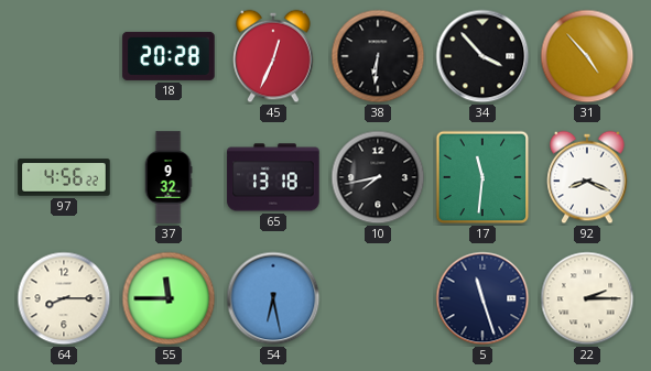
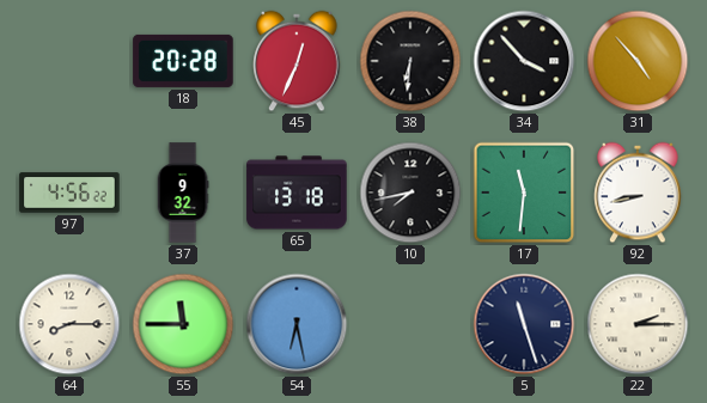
92: 8:19 -> 8:43 (638, 193)
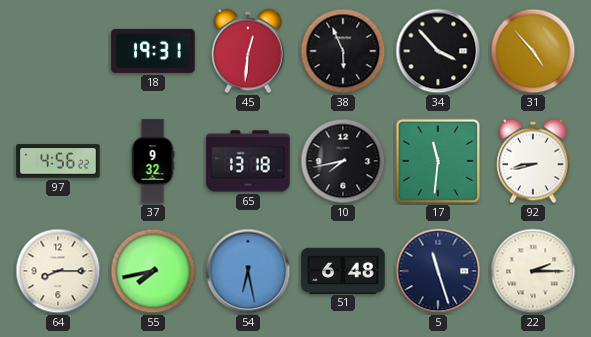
18: 20:28 -> 19:31 (153, 51)
45: 12:34 -> 12:31 (248, 51)
38: 6:31 -> 5:56 (343, 51)
55: 11:45 -> 7:43 (153, 271)
51: none -> 6:48 (343, 270)
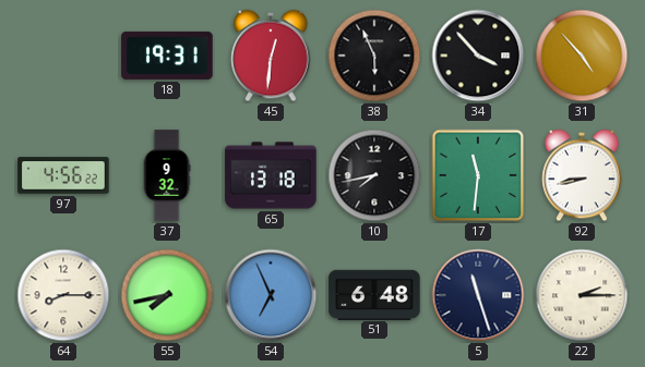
54: 6:28 -> 6:56 (271, 295)
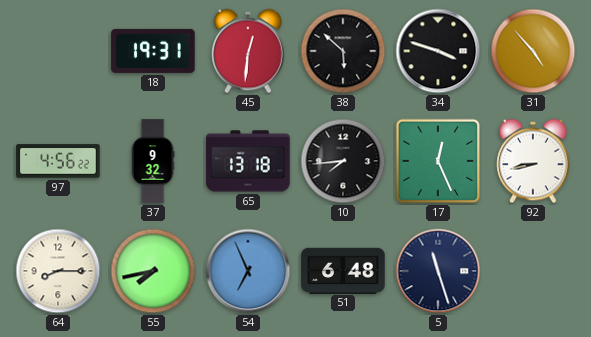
38: 5:56 -> 5:52 (343, 51)
34: 3:53 -> 3:48 (438, 51)
10: 7:43 -> 7:44 (343, 161)
17: 11:31 -> 12:26 (438, 161)
22: 2:15 -> none (582, 295)
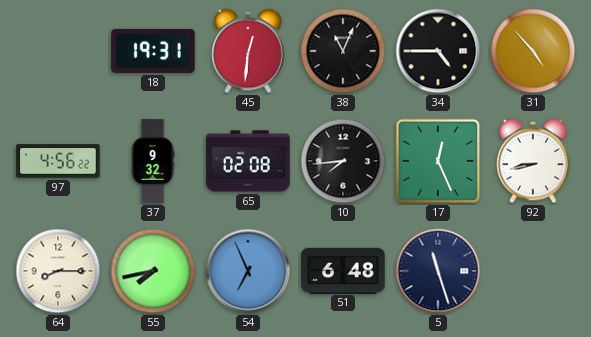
38: 5:52 -> 11:04 (343, 51)
34: 3:48 -> 4:45 (438, 51)
65: 13:18 -> 02:08 (248, 161)
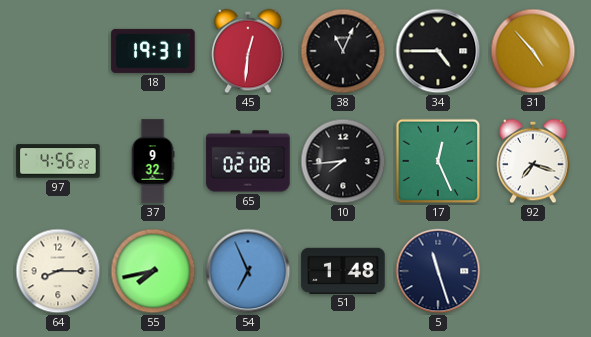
92: 8:43 -> 7:18 (533, 161)
51: 6:48 -> 1:48 (343, 270)
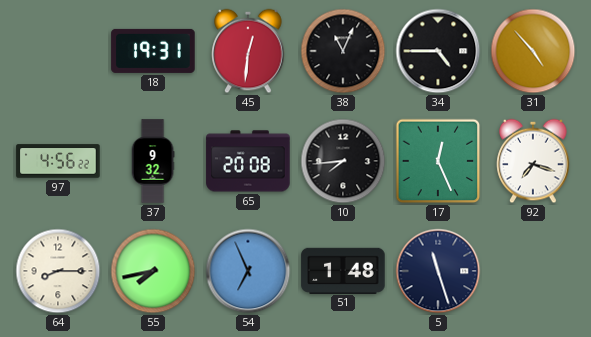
65: 02:08 -> 20:08 (248, 161)
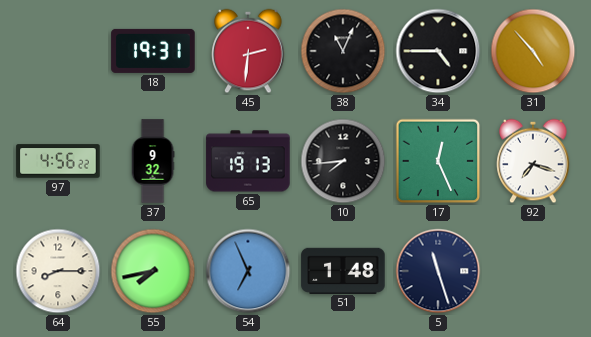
45: 12:31 -> 2:31 (248, 51)
65: 20:08 -> 19:13 (248, 161)
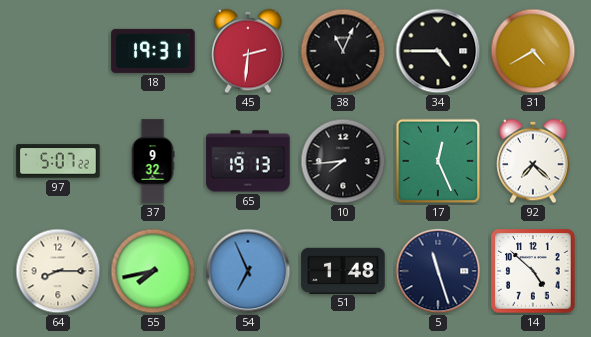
31: 4:53 -> 4:40 (533, 51)
97: 4:56 -> 5:07 (58, 161)
92: 7:18 -> 7:22 (533, 161)
14: none -> 4:52 (533, 271)
